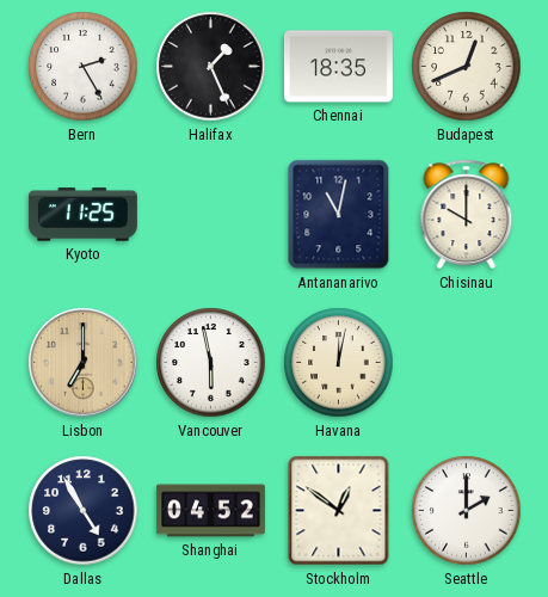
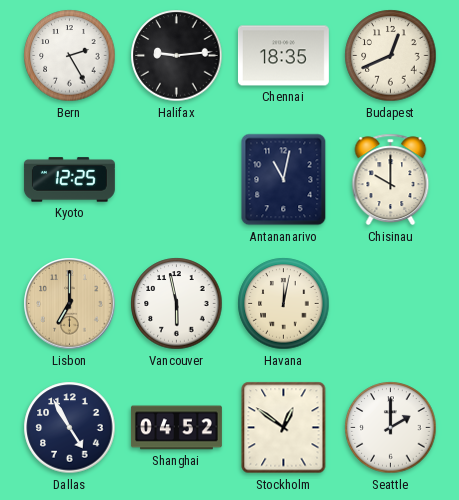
Halifax: 1:26 -> 9:14 (177, 56)
Kyoto: 11:25 -> 12:25 (69, 180)
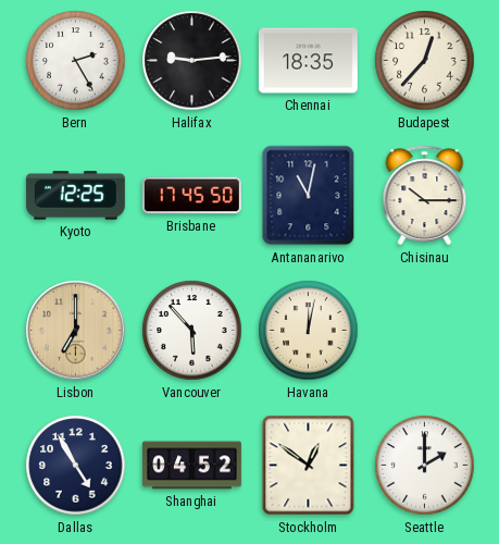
Budapest: 12:41 -> 12:37 (425, 61)
Brisbane: none -> 17:45 (191, 196)
Chisinau: 10:00 -> 10:15 (425, 196)
Vancouver: 5:58 -> 5:53 (192, 331)
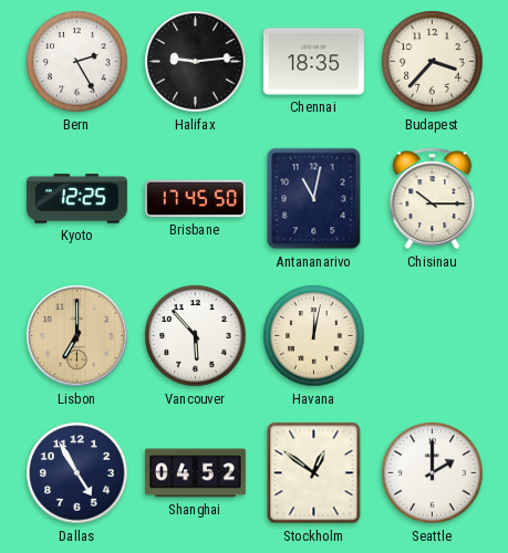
Budapest: 12:37 -> 3:37 (433, 62)
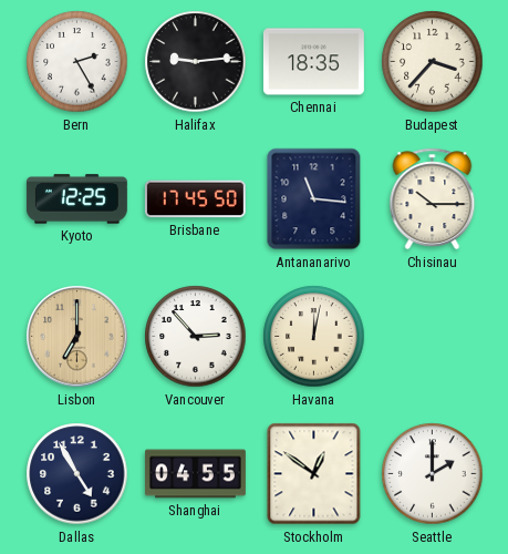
Antananarivo: 11:02 -> 11:16 (314, 199)
Vancouver: 5:53 -> 2:53 (196, 337)
Shanghai: 04:52 -> 04:55 (195, 474)
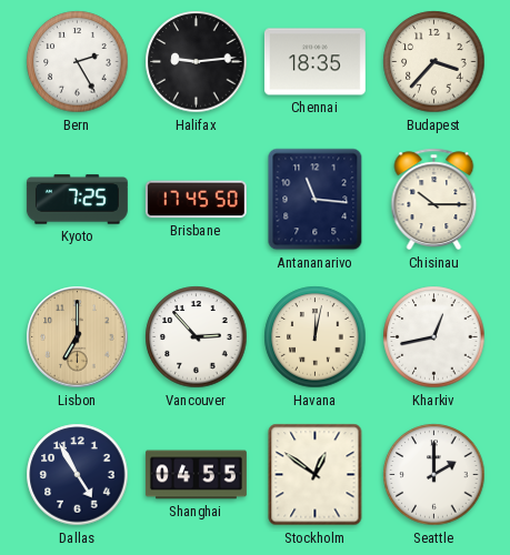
Kyoto: 12:25 -> 7:25 (77, 200)
Kharkiv: none -> 12:43 (434, 337)
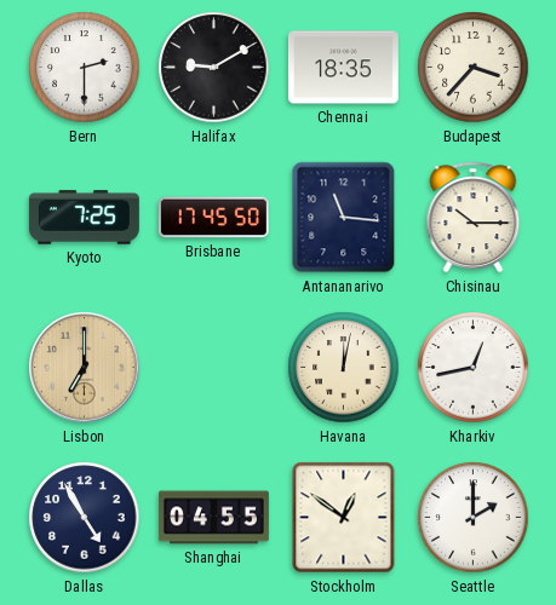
Bern: 2:25 -> 2:30 (85, 68)
Halifax: 9:14 -> 9:10 (214, 68)
Vancouver: 2:53 -> none (197, 337)
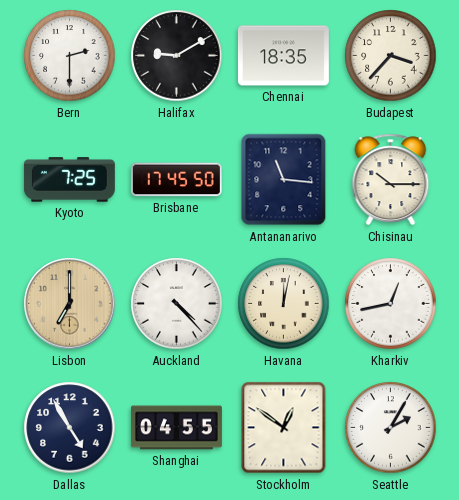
Auckland: none -> 4:23 (177, 304)
Seattle: 2:00 -> 2:05 (391, 428)
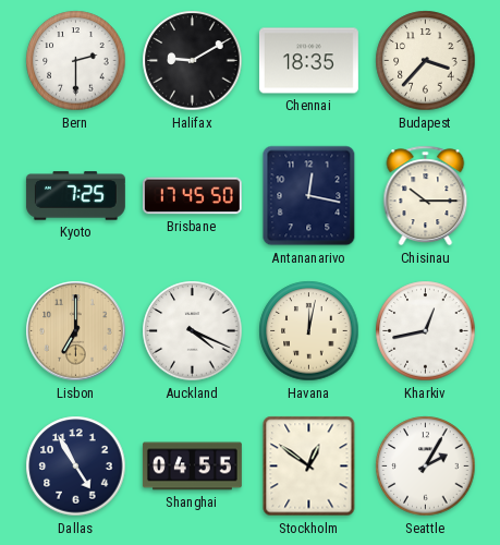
Antananarivo: 11:16 -> 12:17 (309, 196)
Auckland: 4:23 -> 4:19 (193, 331)
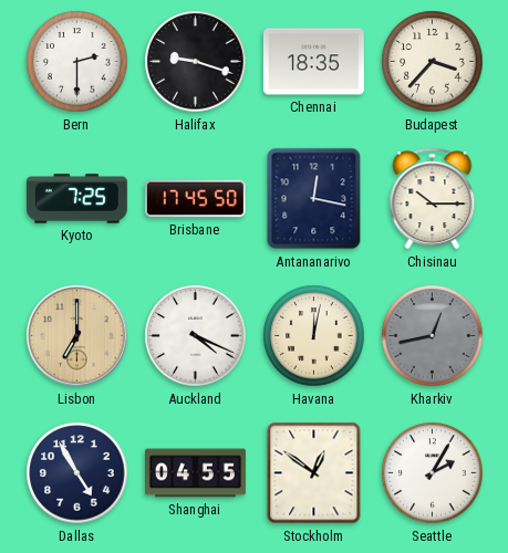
Halifax: 9:10 -> 9:18 (196, 62)
Kharkiv dial: white -> grey (433, 336)
